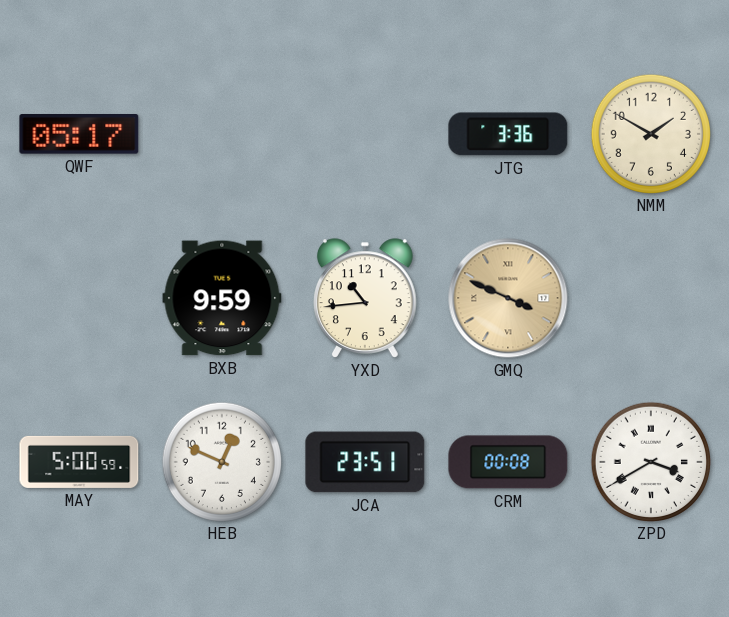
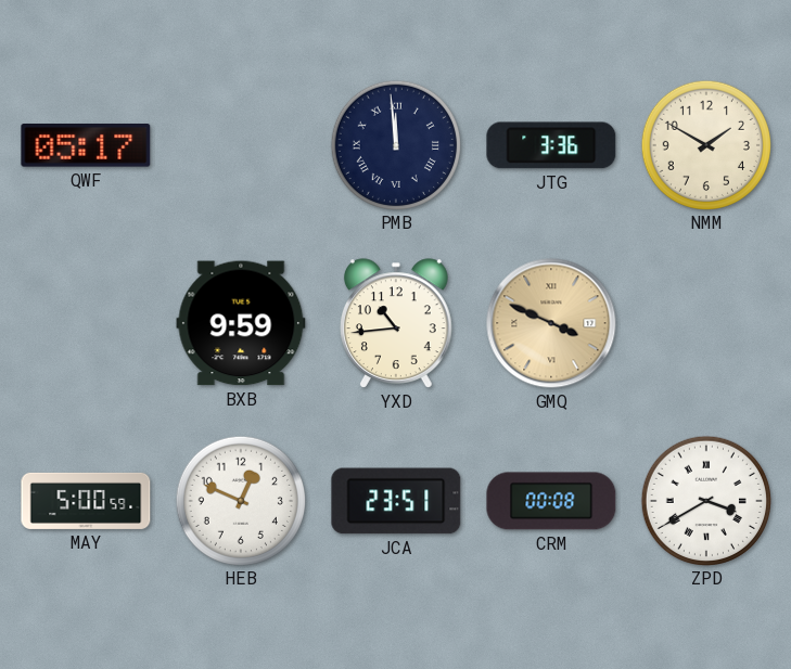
PMB: none -> 11:59 (395, 144)
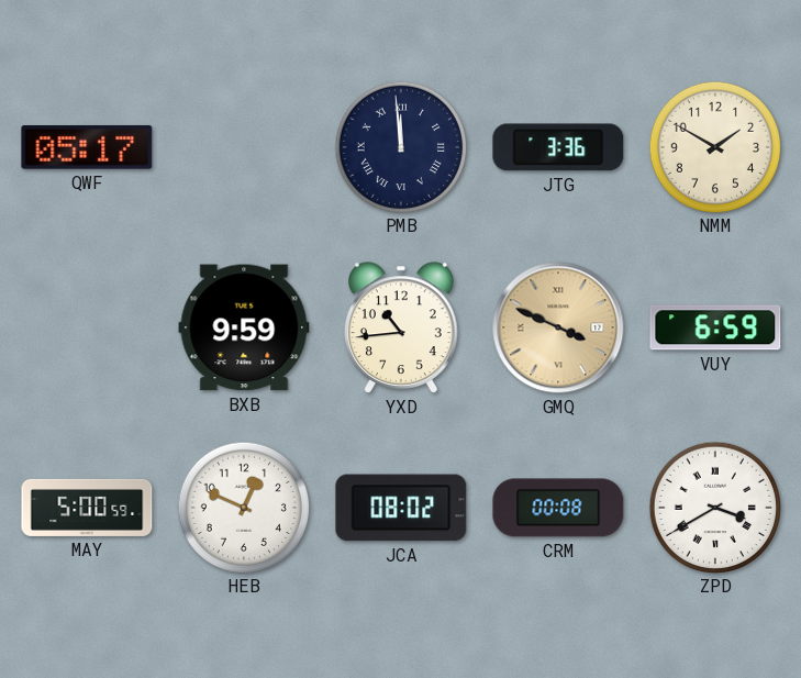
VUY: none -> 6:59 (715, 327)
JCA: 23:51 -> 08:02 (401, 508)
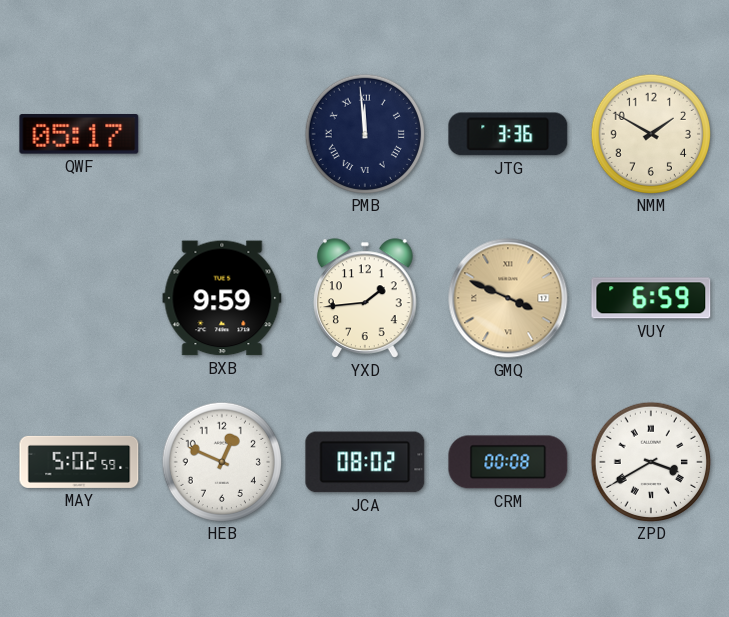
YXD: 10:44 -> 1:44 (365, 298)
MAY: 5:00 -> 5:02 (79, 462)
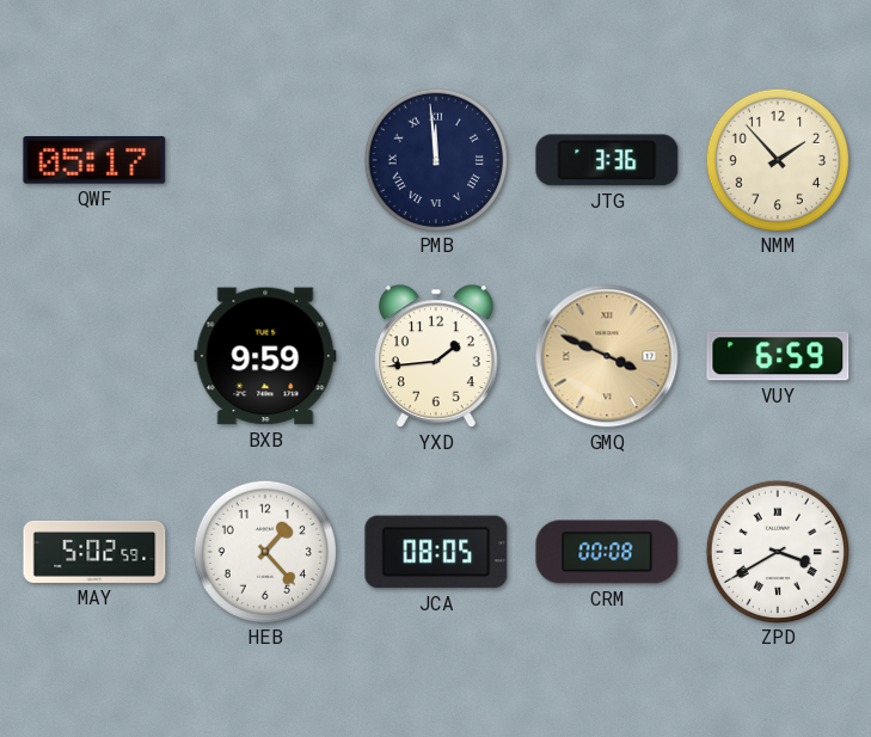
NMM: 1:50 -> 1:53 (777, 159)
HEB: 12:49 -> 1:23 (264, 551)
JCA: 08:02 -> 08:05 (436, 552)
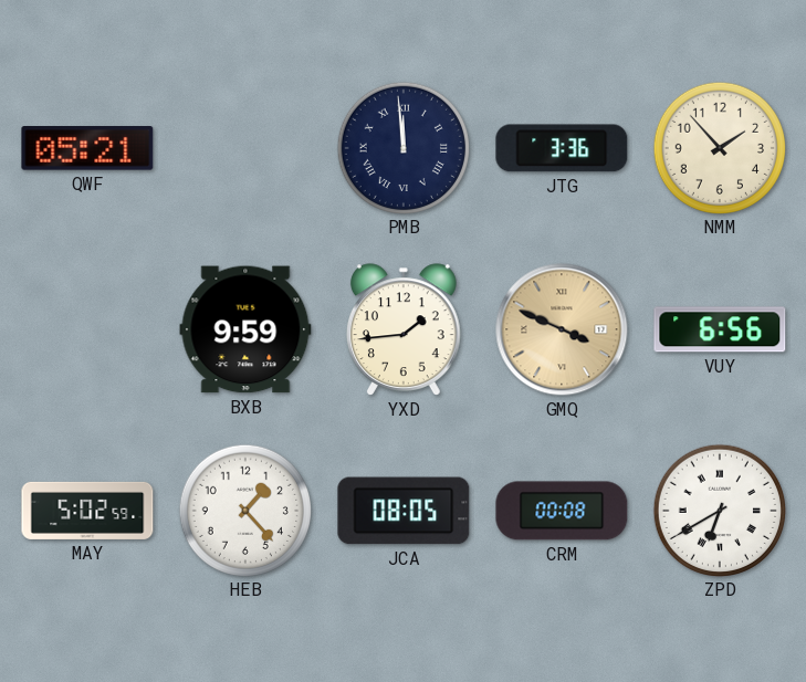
QWF: 05:17 -> 05:21 (87, 148)
VUY: 6:59 -> 6:56 (720, 329)
ZPD: 3:40 -> 6:40 (719, 510)
